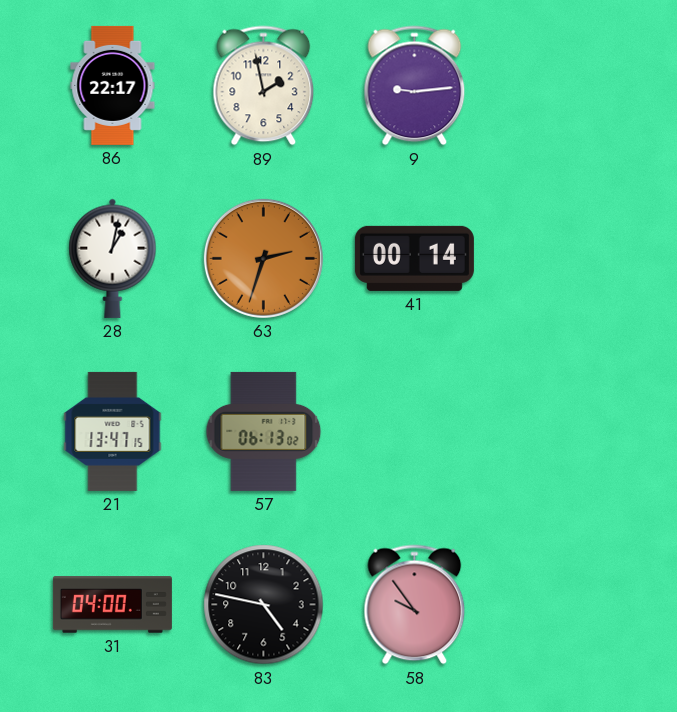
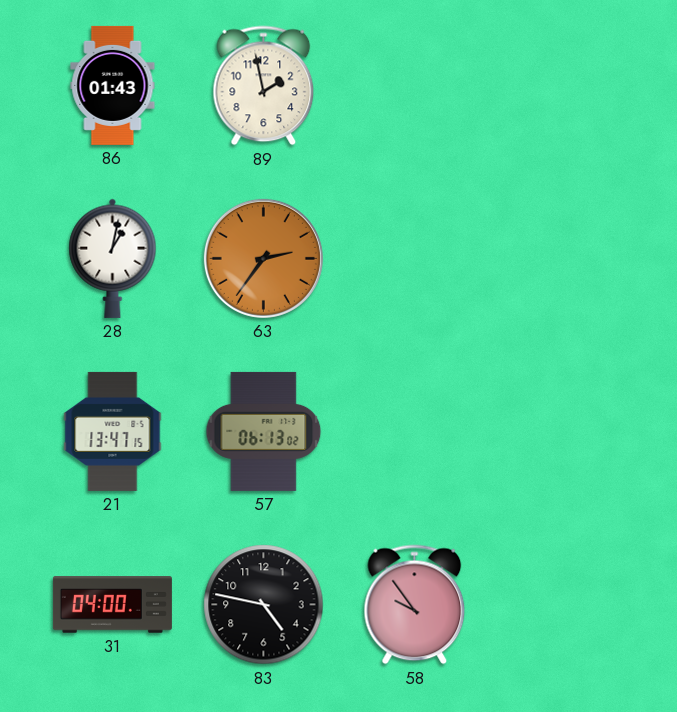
86: 22:17 -> 01:43 (113, 85)
9: 9:14 -> none (415, 86)
63: 2:33 -> 2:36 (263, 258)
41: 00:14 -> none (414, 258)
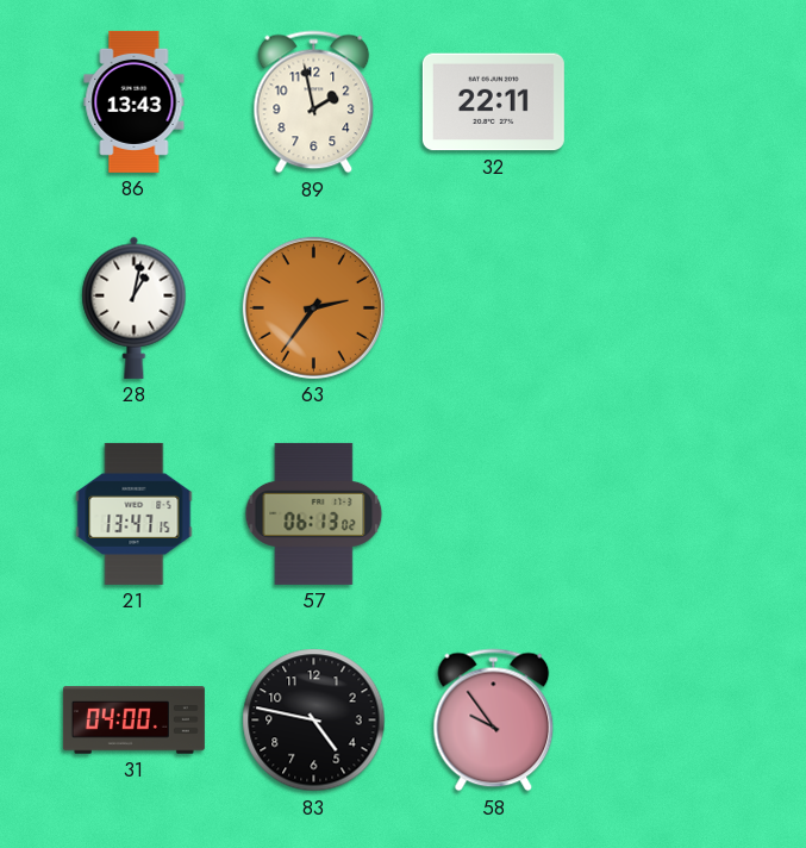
86: 01:43 -> 13:43 (135, 101)
32: none -> 22:11 (493, 102)
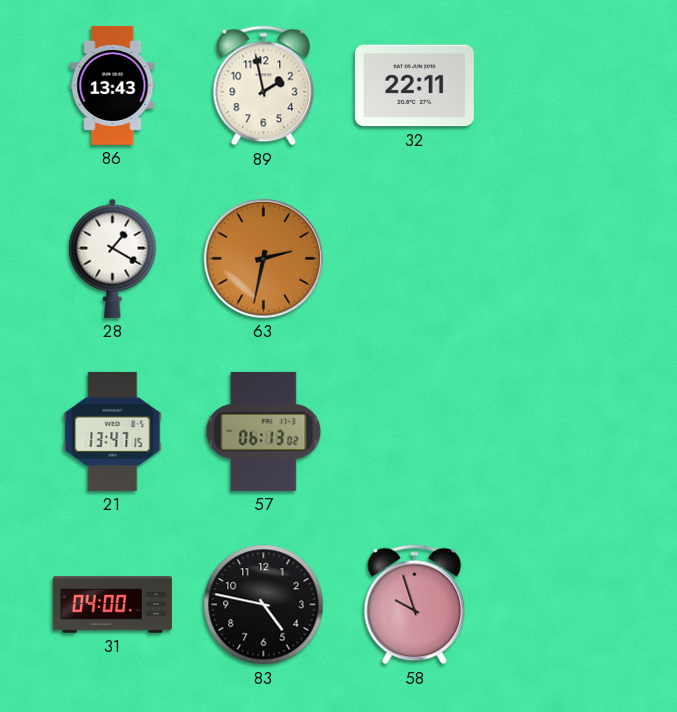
28: 1:02 -> 1:20 (113, 258)
63: 2:36 -> 2:32 (263, 258)
58: 9:54 -> 9:57 (415, 605)
